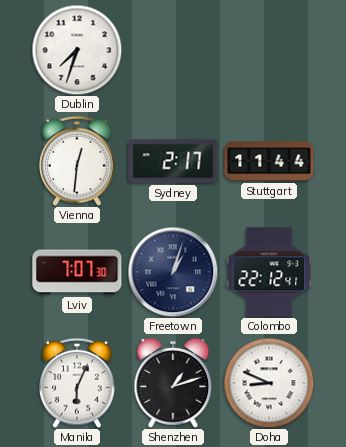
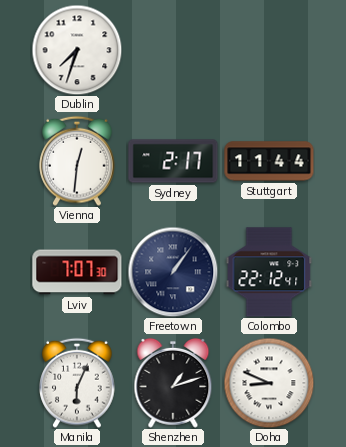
Freetown: 1:03 -> 1:06 (173, 272)
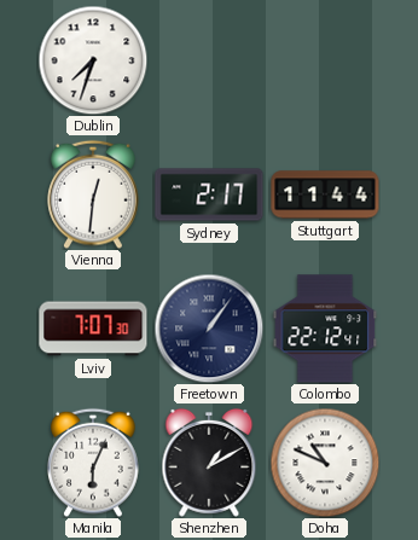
Shenzhen: 1:12 -> 1:10 (209, 463)
Doha: 8:49 -> 10:49 (325, 463)
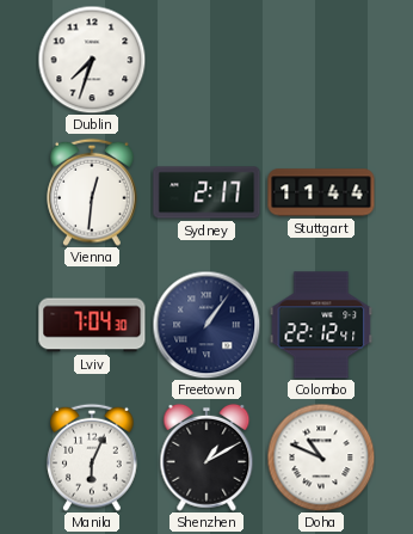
Lviv: 7:07 -> 7:04 (92, 325)
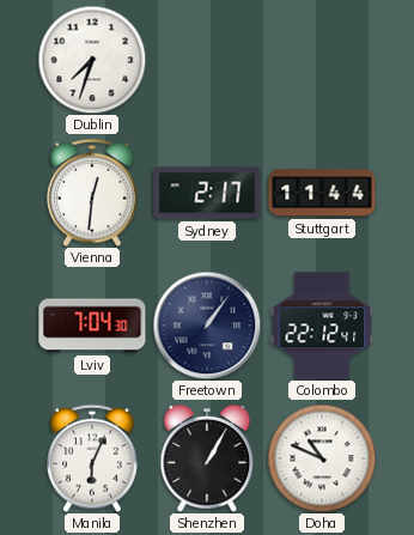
Shenzhen: 1:10 -> 1:05 (207, 458)
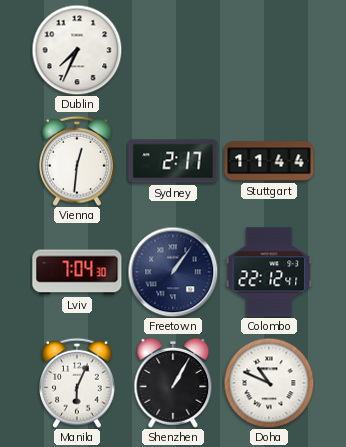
Dublin: 7:33 -> 7:34 (77, 50)
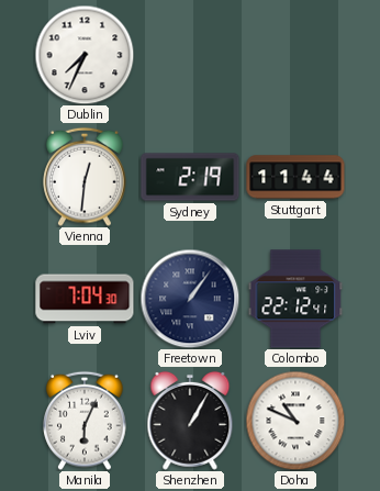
Sydney: 2:17 -> 2:19 (190, 177)
